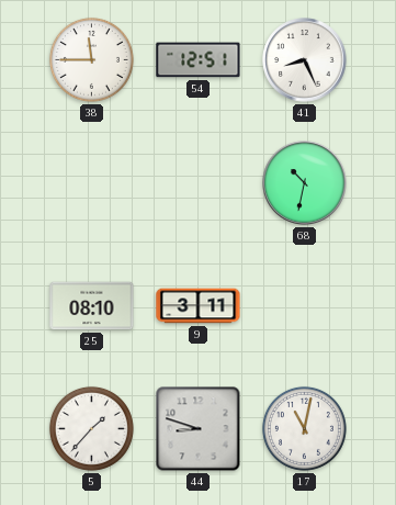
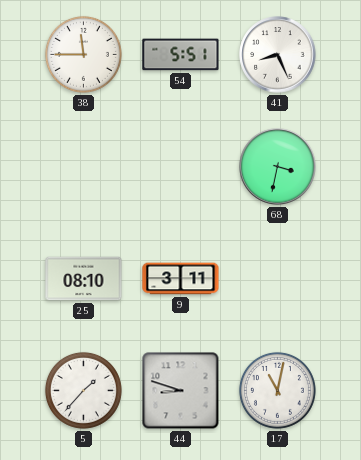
54: 12:51 -> 5:51 (181, 55)
68: 10:32 -> 3:32 (278, 167)
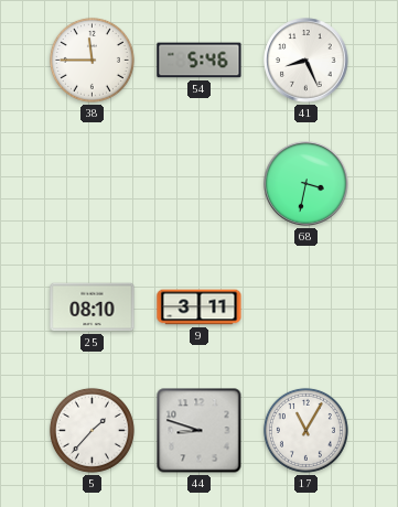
54: 5:51 -> 5:46 (200, 61)
17: 11:02 -> 11:05 (305, 430)
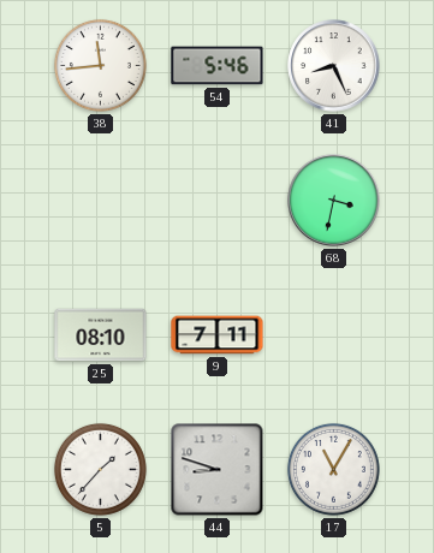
38: 11:45 -> 11:44 (100, 65)
9: 3:11 -> 7:11 (218, 335)
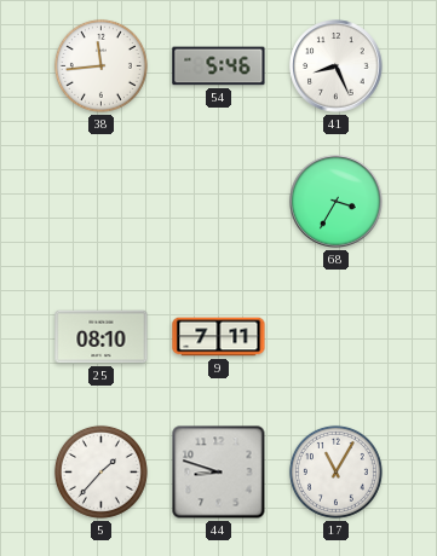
68: 3:32 -> 3:35 (337, 202)
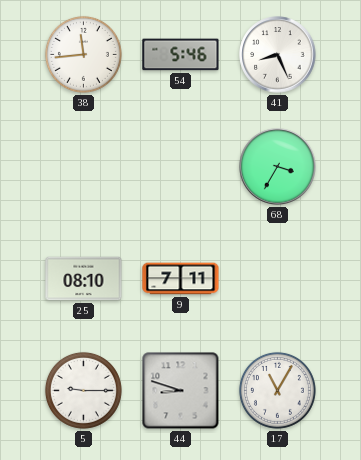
5: 1:37 -> 9:15 (83, 390)
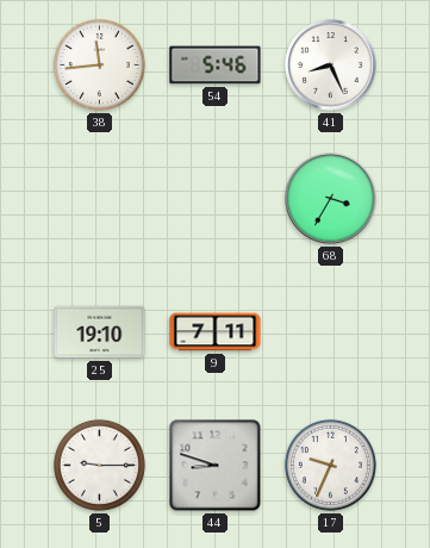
25: 08:10 -> 19:10 (100, 332)
17: 11:05 -> 9:34 (330, 465)
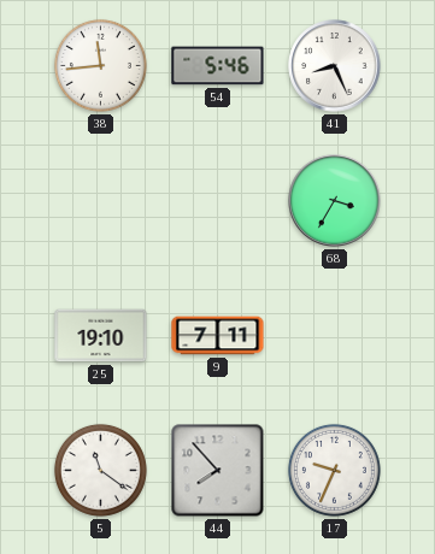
5: 9:15 -> 11:21 (100, 470)
44: 8:48 -> 7:53 (218, 471)
